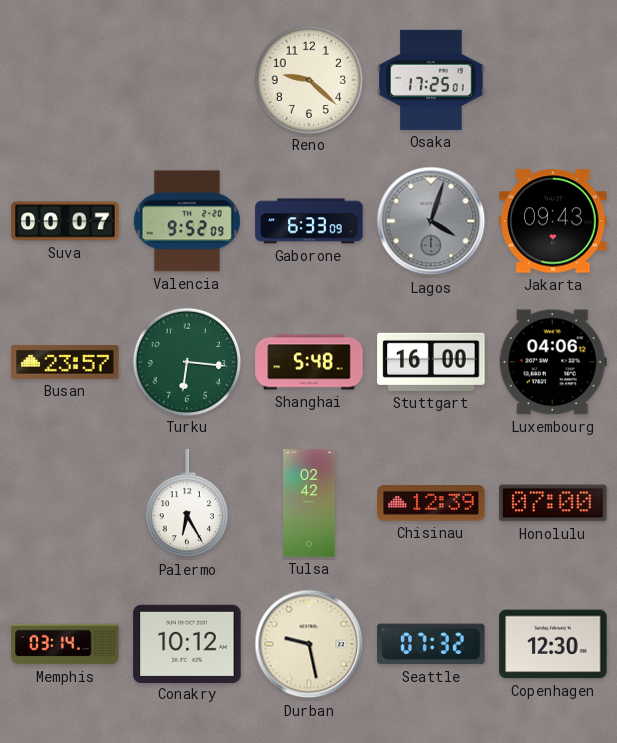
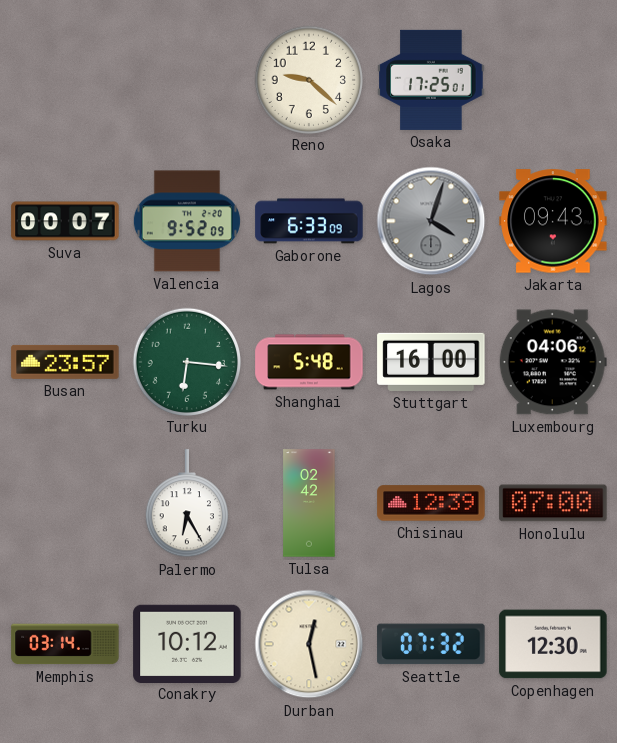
Durban: 9:28 -> 12:28 (309, 644)
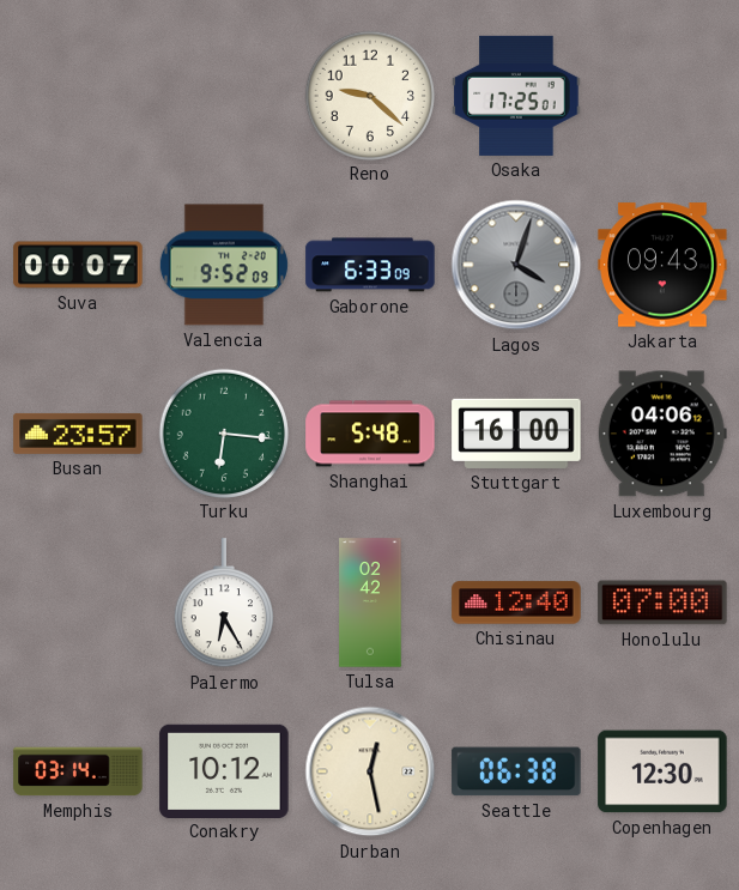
Chisinau: 12:39 -> 12:40 (516, 603)
Seattle: 07:32 -> 06:38 (516, 771)
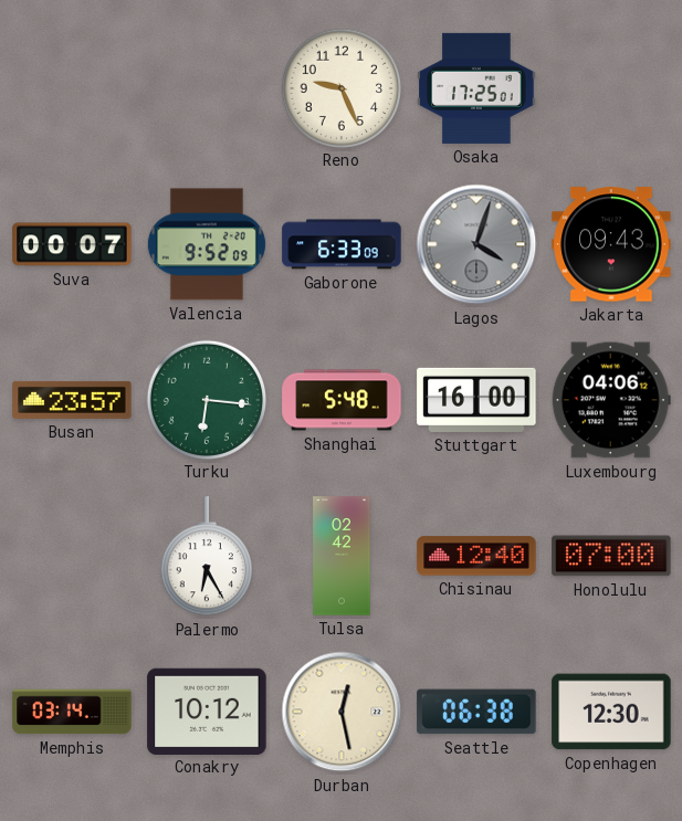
Reno: 9:22 -> 9:26 (340, 87)
